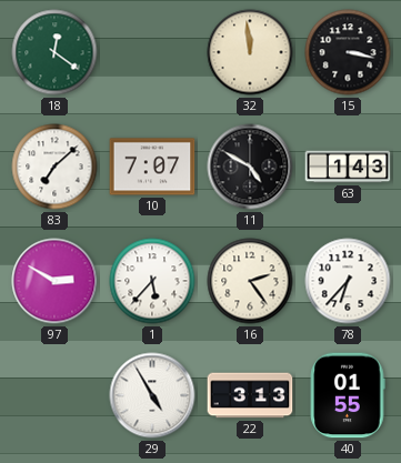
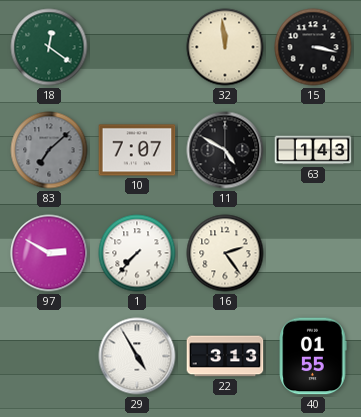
83 dial: white -> grey (49, 150)
1: 5:37 -> 7:37 (137, 253)
78: 6:37 -> none (348, 281)
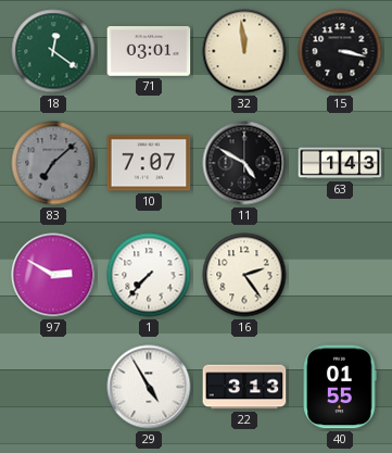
71: none -> 03:01 (149, 51)
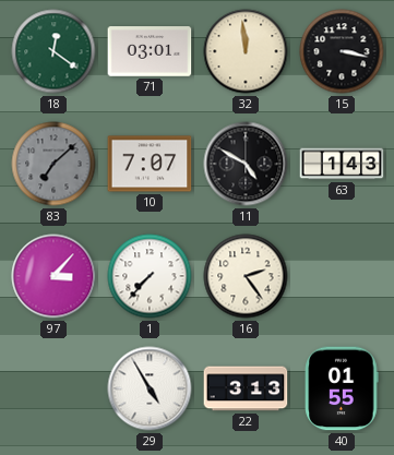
97: 2:50 -> 3:07 (53, 276)
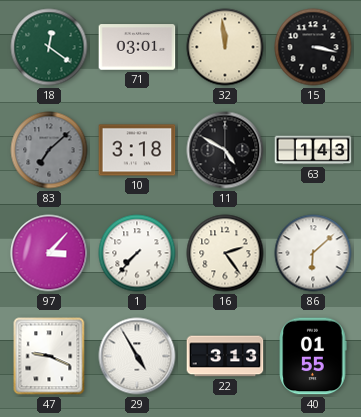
10: 7:07 -> 3:18 (137, 150)
86: none -> 6:08 (313, 253)
47: none -> 9:19 (49, 356)
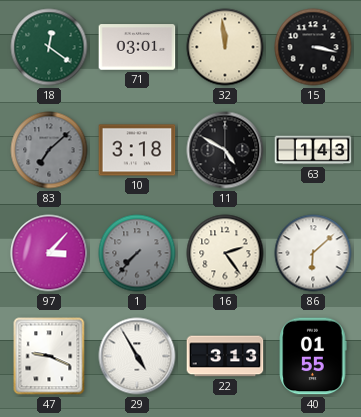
1 dial: white -> grey (137, 253)
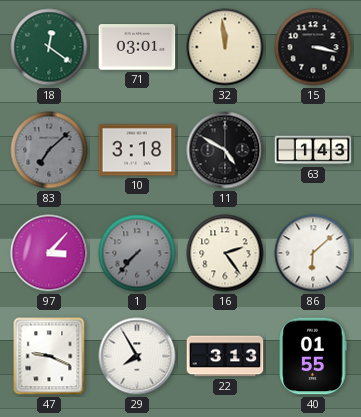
29: 4:55 -> 7:55 (137, 356)
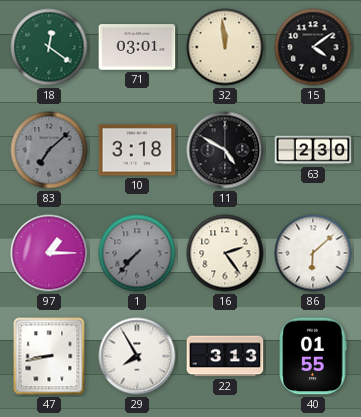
15: 3:17 -> 4:09 (313, 47)
63: 1:43 -> 2:30 (313, 150)
97: 3:07 -> 1:15 (49, 253)
47: 9:19 -> 8:43 (49, 356)
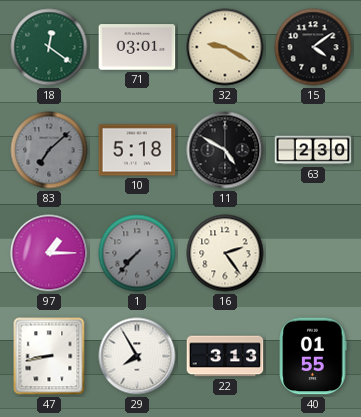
32: 11:59 -> 9:20 (225, 47)
10: 3:18 -> 5:18 (137, 150)
86: 6:08 -> none (313, 253)
